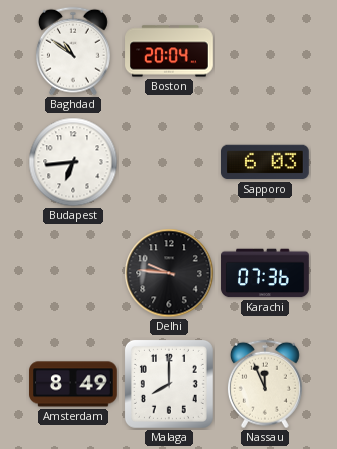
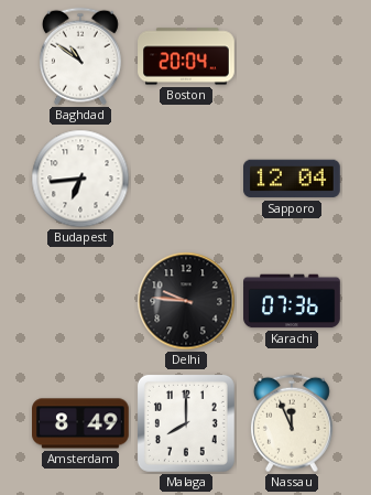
Sapporo: 6:03 -> 12:04 (293, 179)
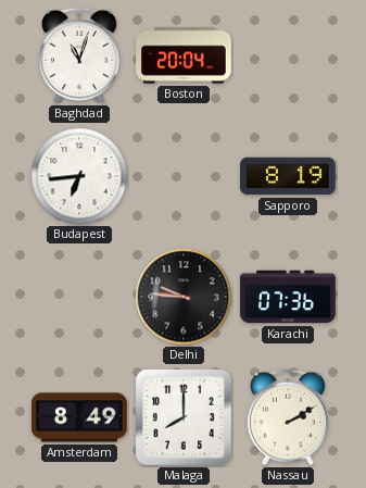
Baghdad: 10:51 -> 11:03 (79, 55)
Sapporo: 12:04 -> 8:19 (289, 176)
Nassau: 11:56 -> 2:10 (288, 417)
